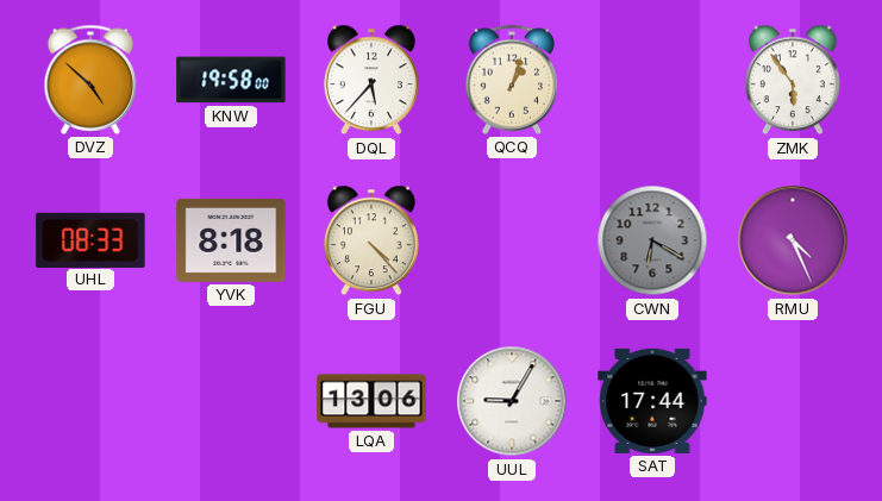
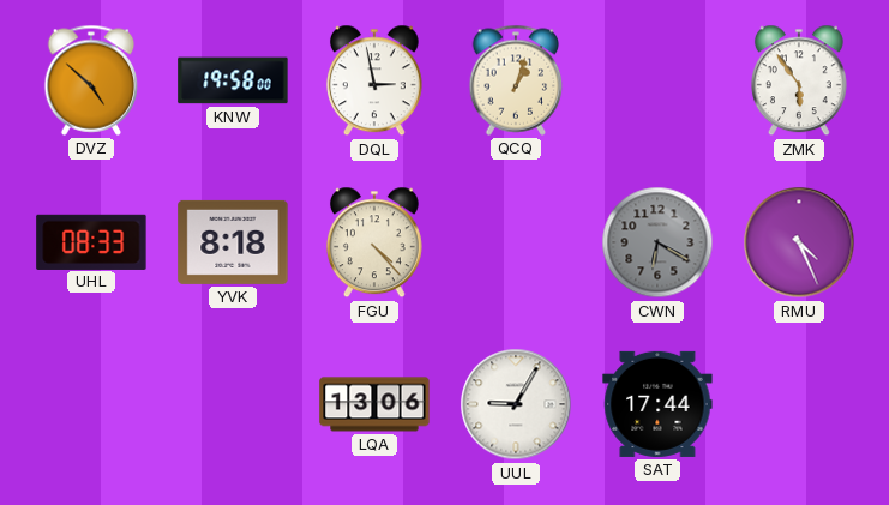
DQL: 5:37 -> 2:58 (374, 80)
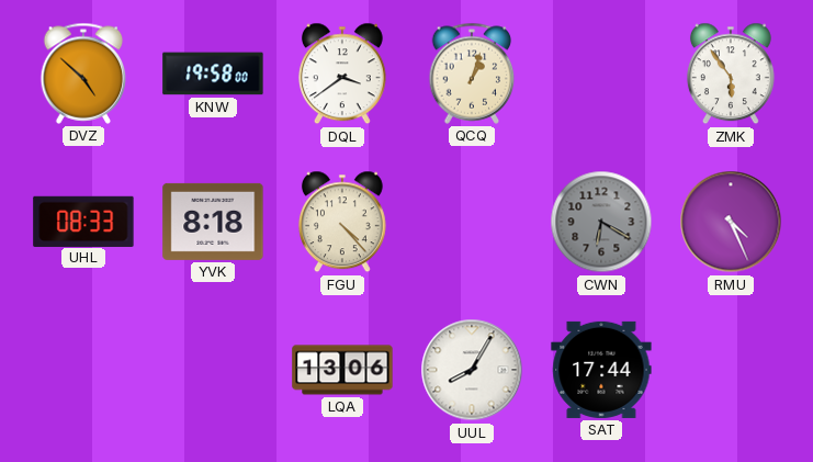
DQL: 2:58 -> 3:39 (342, 74)
UUL: 9:05 -> 8:05 (472, 370)
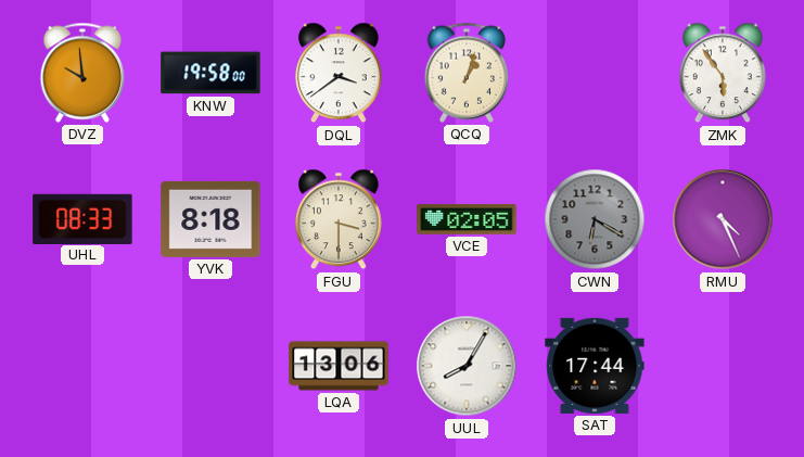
DVZ: 4:52 -> 9:59 (82, 73)
FGU: 4:23 -> 3:30 (339, 219)
VCE: none -> 02:05 (467, 219)
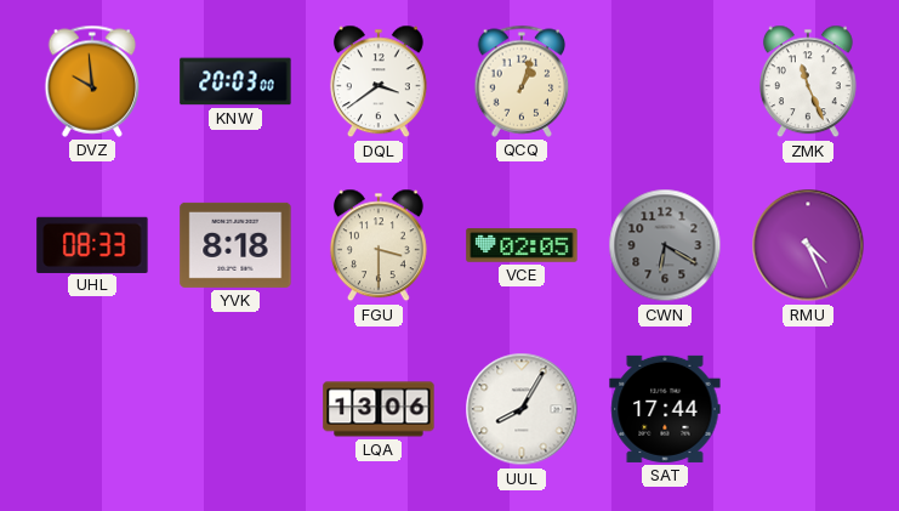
KNW: 19:58 -> 20:03 (235, 81)
ZMK: 5:54 -> 11:26 (808, 81)
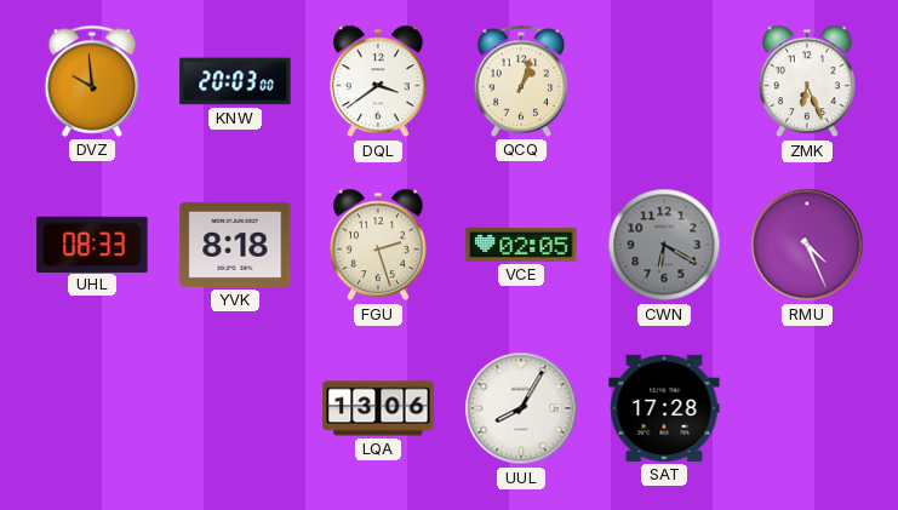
ZMK: 11:26 -> 6:26 (807, 81)
FGU: 3:30 -> 2:27 (378, 245)
SAT: 17:44 -> 17:28 (664, 408)
